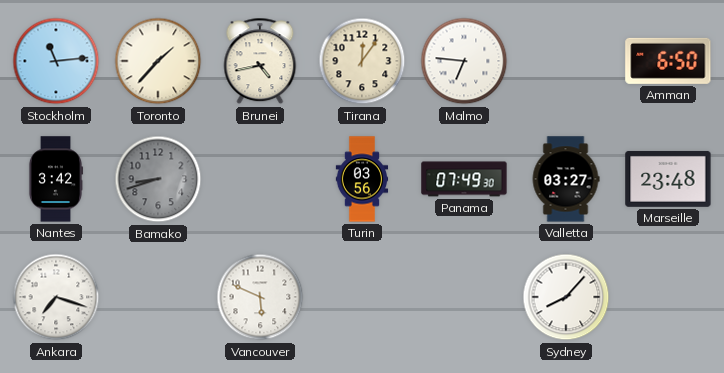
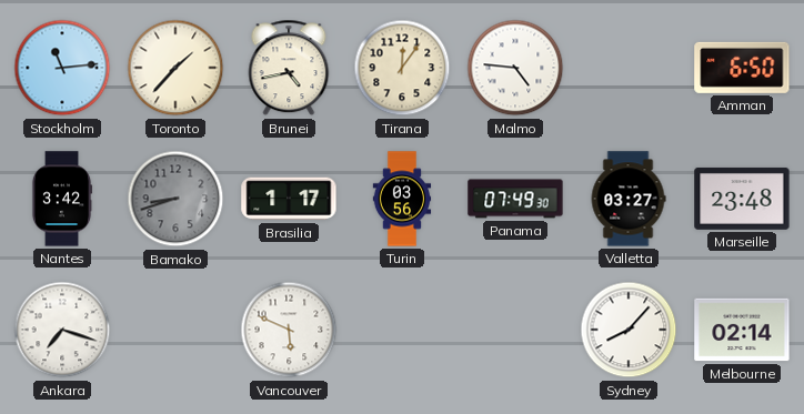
Malmo: 6:46 -> 4:46 (515, 68)
Brasilia: none -> 1:17 (289, 199)
Melbourne: none -> 02:14 (742, 330)
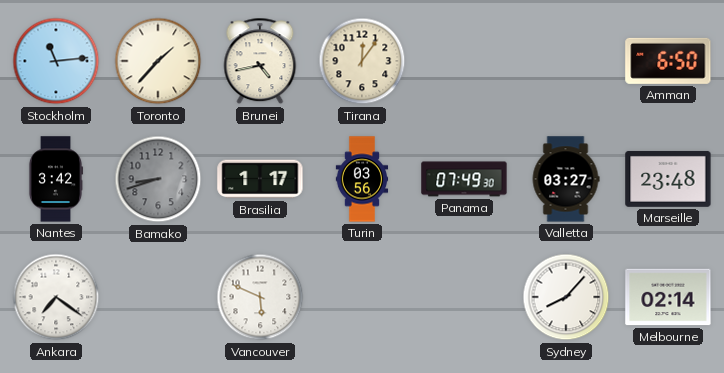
Malmo: 4:46 -> none (515, 68)
Ankara: 7:18 -> 7:21 (56, 297)
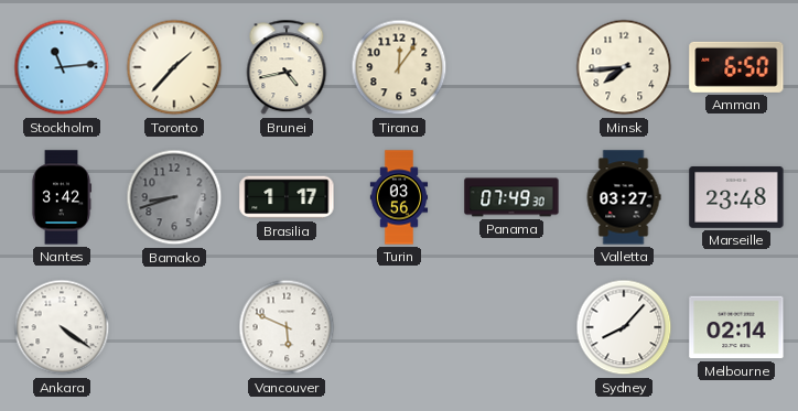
Minsk: none -> 7:44 (624, 67)
Ankara: 7:21 -> 4:21 (62, 327)
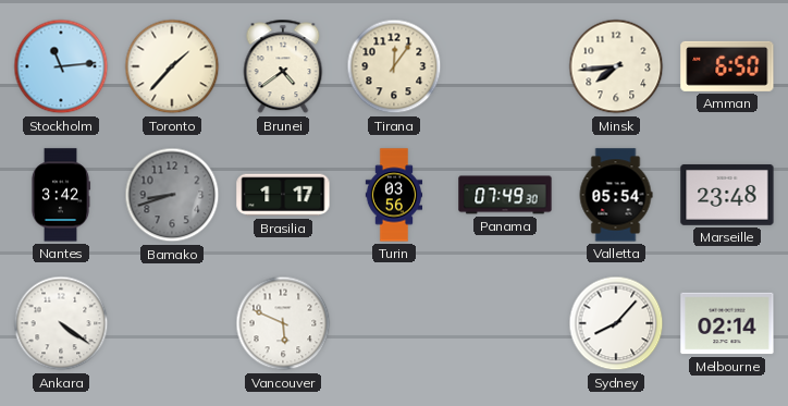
Brunei: 4:43 -> 4:39 (283, 66)
Valletta: 03:27 -> 05:54 (616, 195)
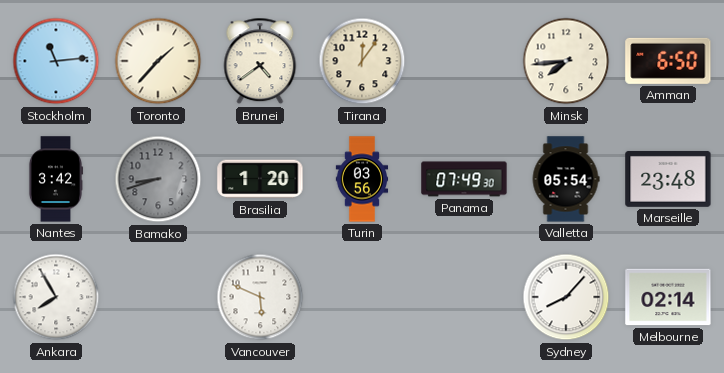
Brasilia: 1:17 -> 1:20 (260, 179)
Ankara: 4:21 -> 7:55 (56, 297)
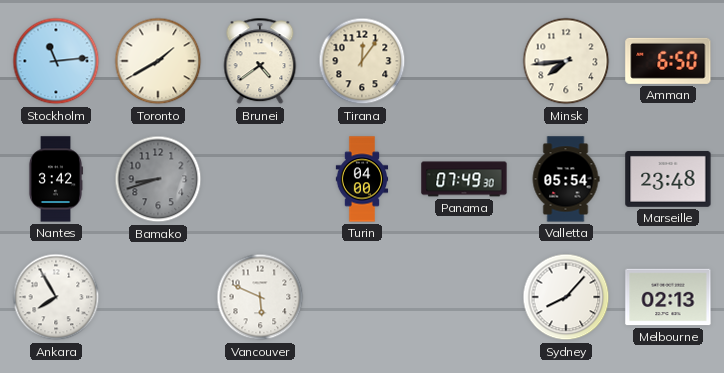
Toronto: 1:37 -> 1:40 (158, 61)
Brasilia: 1:20 -> none (260, 179)
Turin: 03:56 -> 04:00 (362, 179)
Melbourne: 02:14 -> 02:13 (668, 297)
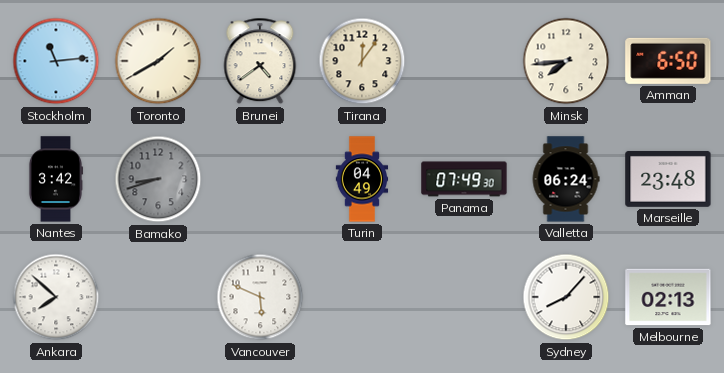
Turin: 04:00 -> 04:49 (362, 179)
Valletta: 05:54 -> 06:24 (566, 179)
Ankara: 7:55 -> 7:52 (56, 297)
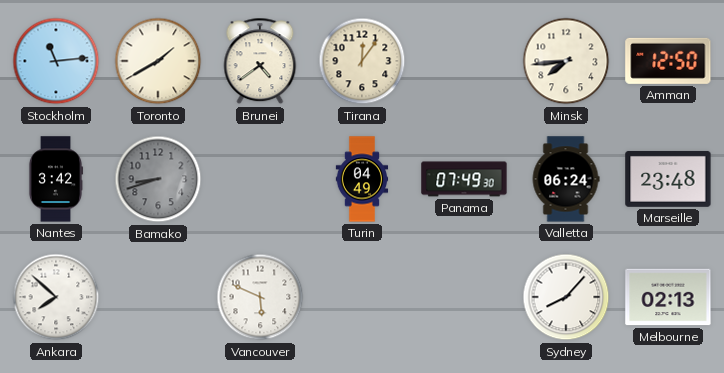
Amman: 6:50 -> 12:50 (668, 61)
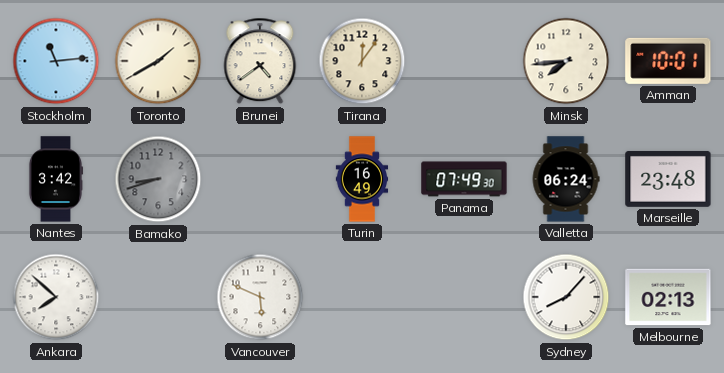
Amman: 12:50 -> 10:01 (668, 61)
Turin: 04:49 -> 16:49 (362, 179)
